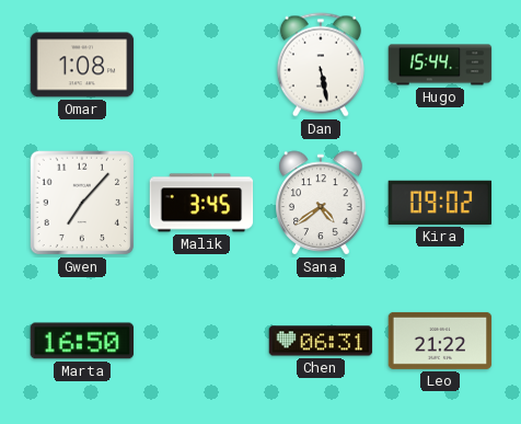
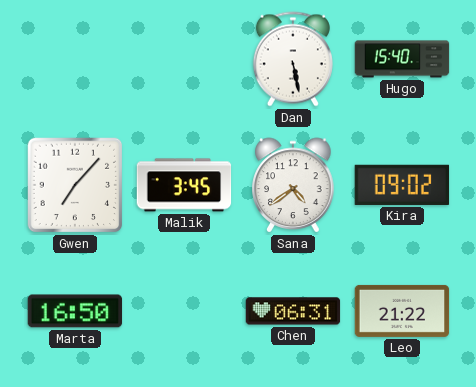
Omar: 1:08 -> none (82, 65)
Hugo: 15:44 -> 15:40 (402, 59)
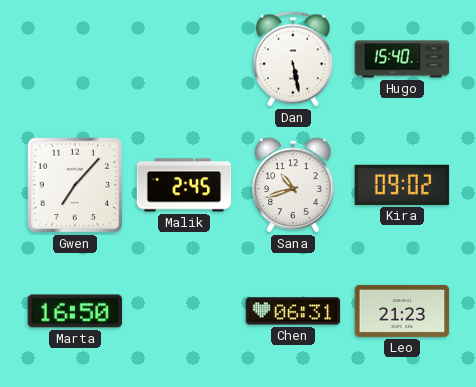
Malik: 3:45 -> 2:45 (184, 185)
Sana: 4:39 -> 10:42 (293, 185)
Leo: 21:22 -> 21:23 (402, 311)
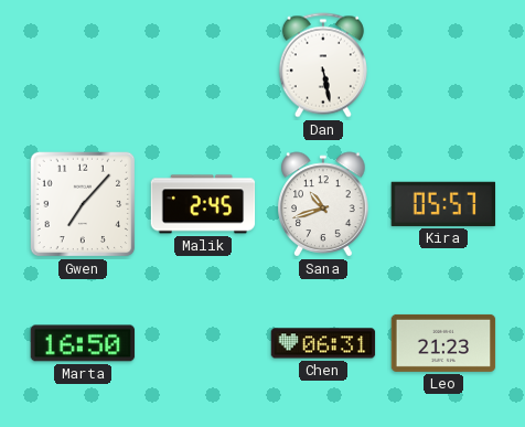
Hugo: 15:40 -> none (402, 59)
Kira: 09:02 -> 05:57 (443, 204)
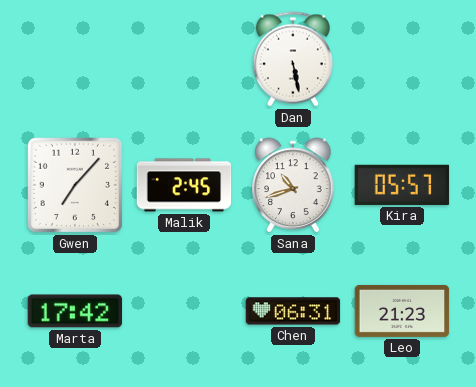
Marta: 16:50 -> 17:42 (75, 311)
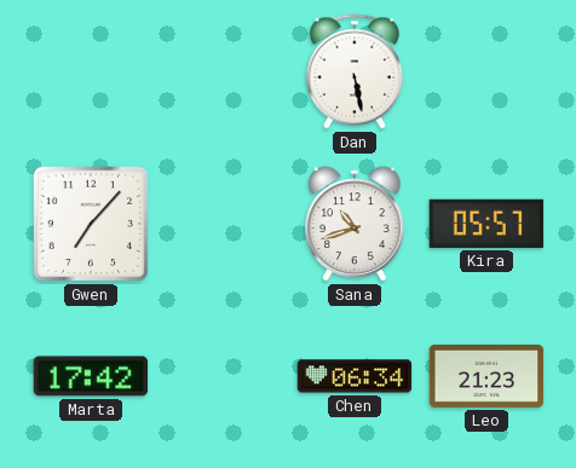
Malik: 2:45 -> none (184, 185)
Chen: 06:31 -> 06:34 (355, 376)
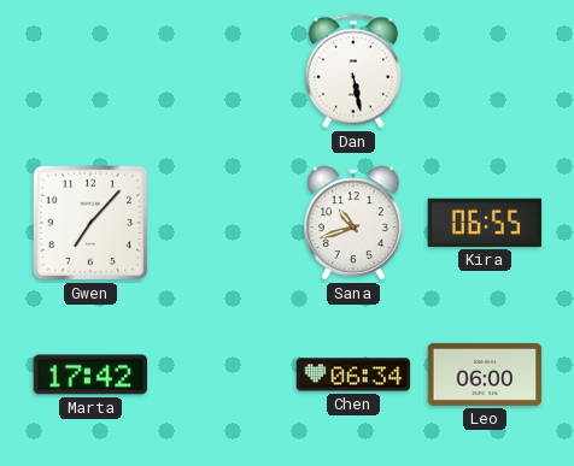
Kira: 05:57 -> 06:55 (485, 223)
Leo: 21:23 -> 06:00 (485, 374)
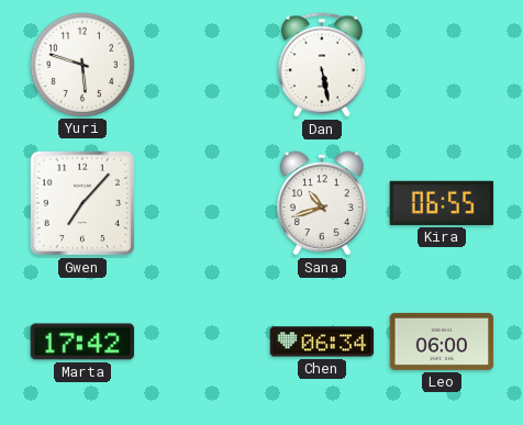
Yuri: none -> 5:48 (81, 64)
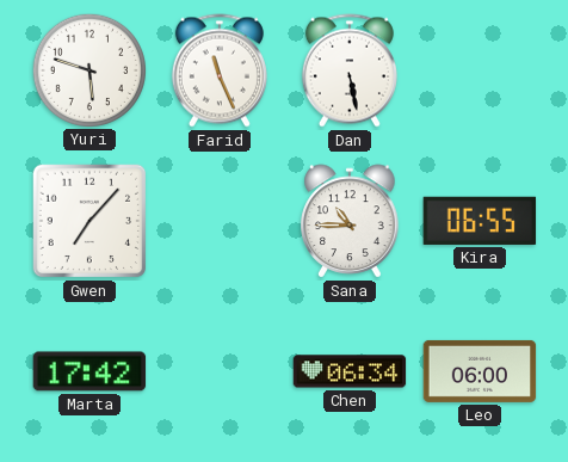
Farid: none -> 11:26 (220, 70)
Sana: 10:42 -> 10:45 (350, 221)
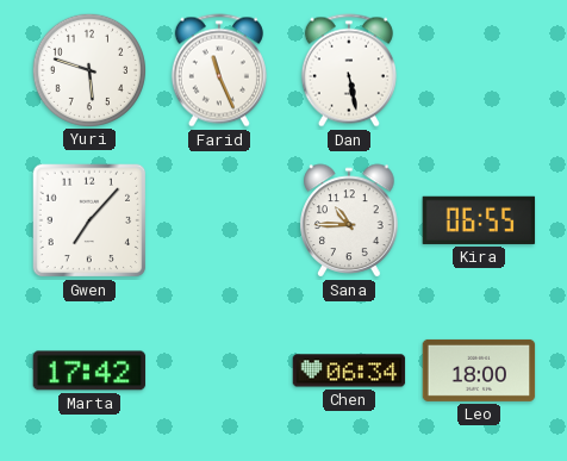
Leo: 06:00 -> 18:00 (479, 370)
